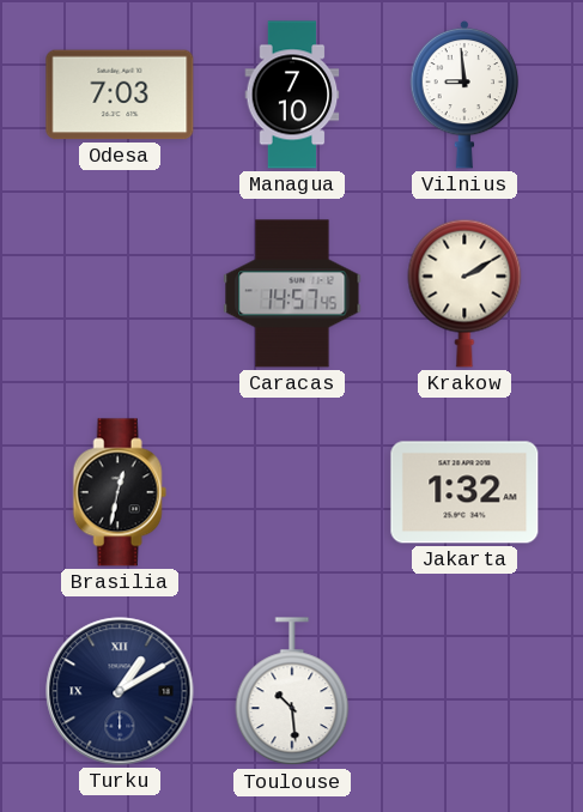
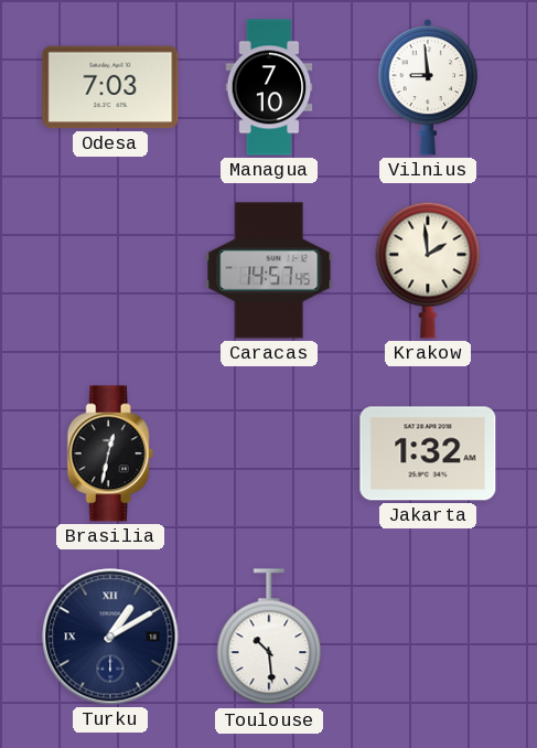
Krakow: 2:10 -> 1:59 (428, 270)
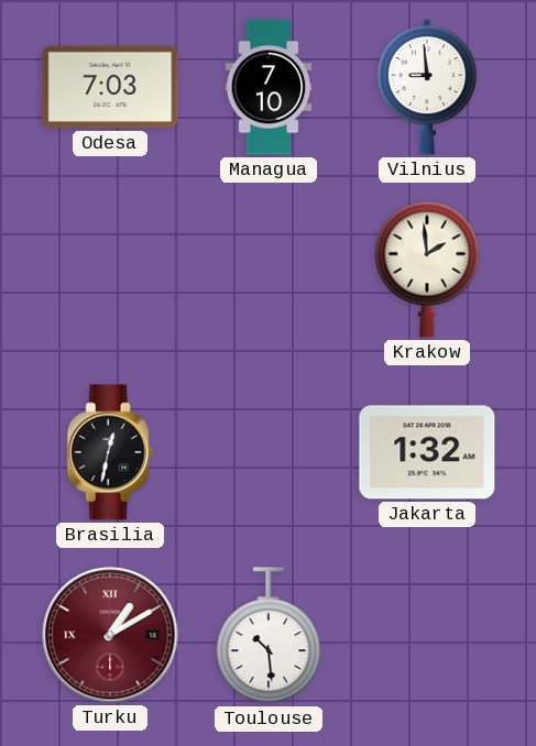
Caracas: 14:57 -> none (269, 270)
Turku dial: navy -> burgundy (110, 635)
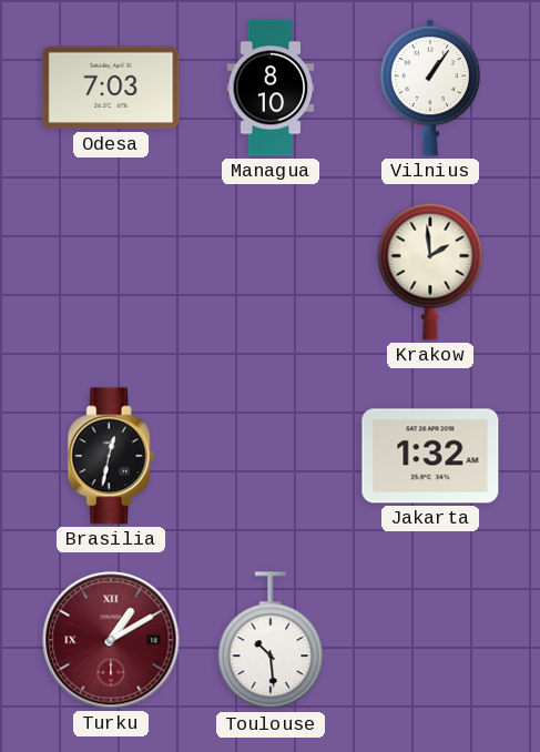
Managua: 7:10 -> 8:10 (271, 88)
Vilnius: 8:59 -> 1:06 (430, 88)
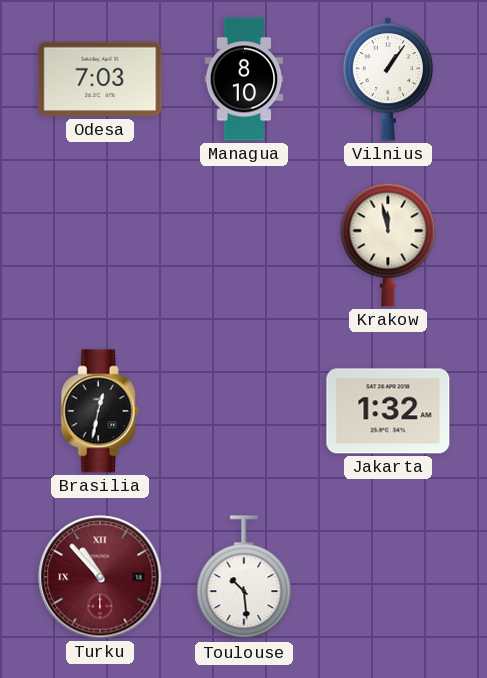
Krakow: 1:59 -> 11:58 (388, 245)
Turku: 1:10 -> 10:53 (100, 577)
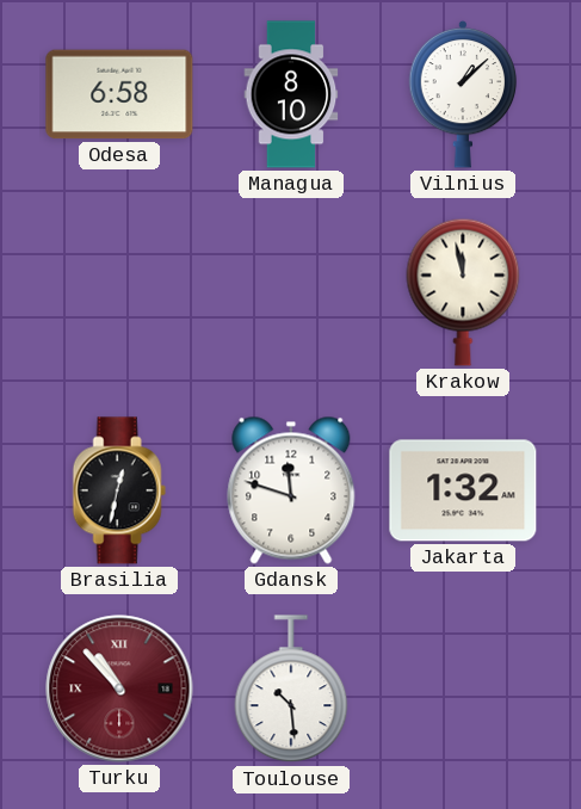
Odesa: 7:03 -> 6:58 (119, 94)
Vilnius: 1:06 -> 1:08 (463, 94)
Gdansk: none -> 11:48 (291, 490)
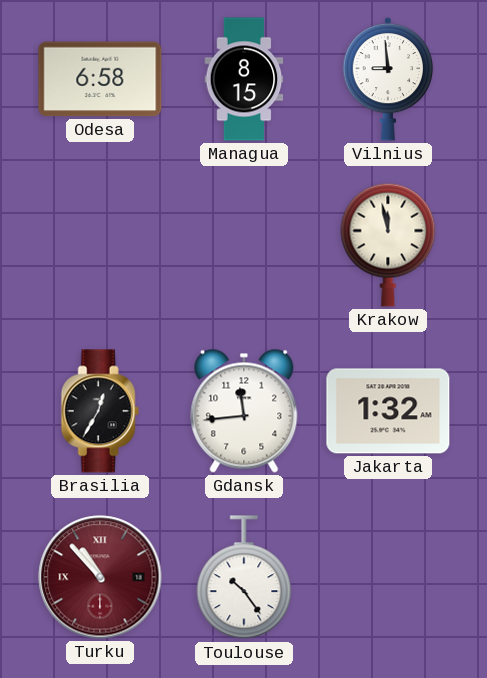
Managua: 8:10 -> 8:15 (244, 79)
Vilnius: 1:08 -> 8:59 (388, 79)
Brasilia: 12:32 -> 12:35 (100, 411)
Gdansk: 11:48 -> 11:44 (244, 411)
Toulouse: 10:29 -> 10:24 (244, 578)
